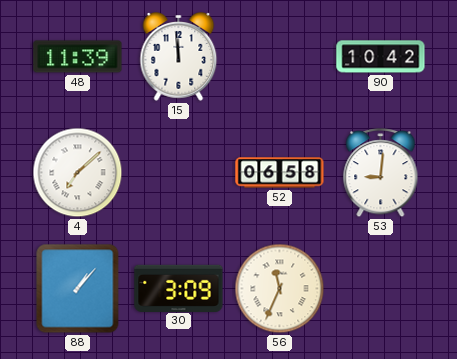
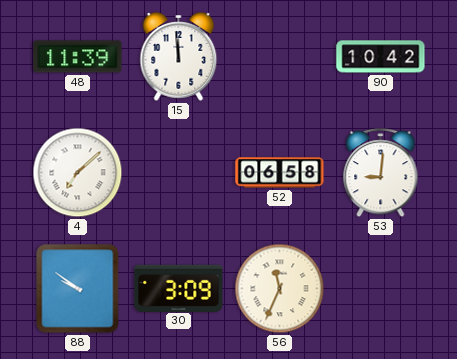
88: 1:07 -> 9:51 (78, 289)
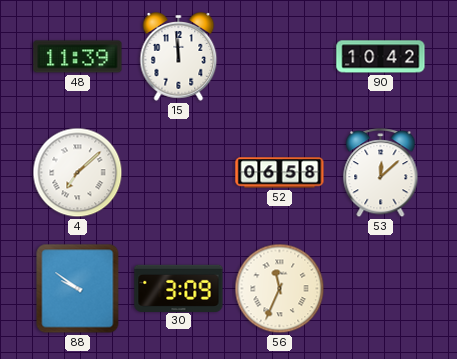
53: 9:01 -> 12:08 (381, 173)
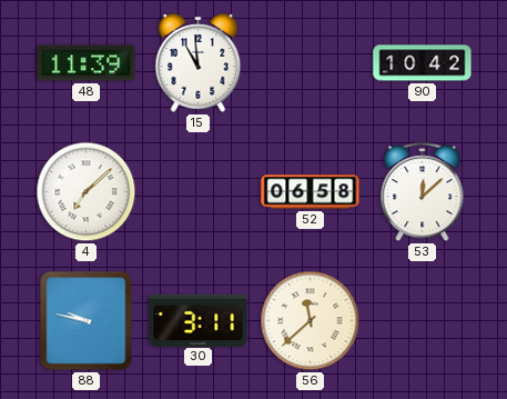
15: 11:59 -> 10:59 (199, 63)
88: 9:51 -> 9:47 (87, 321)
30: 3:09 -> 3:11 (199, 320)
56: 11:34 -> 11:38 (311, 321)
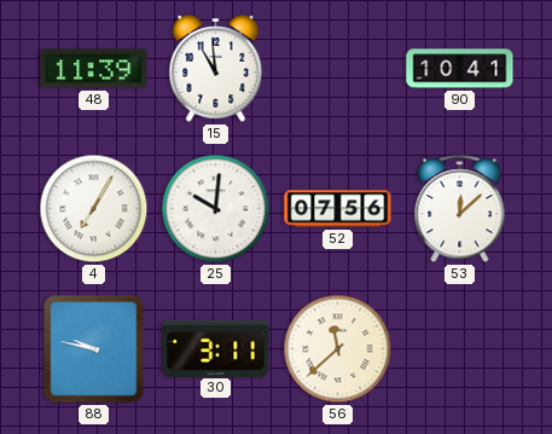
90: 10:42 -> 10:41 (460, 69)
4: 7:08 -> 7:05 (94, 209)
25: none -> 10:01 (216, 209)
52: 06:58 -> 07:56 (338, 209)
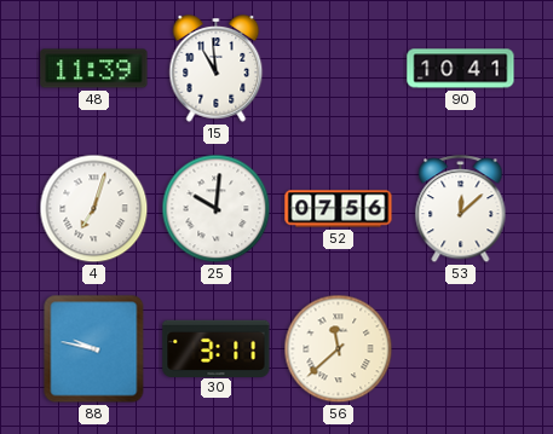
4: 7:05 -> 7:03 (94, 209)
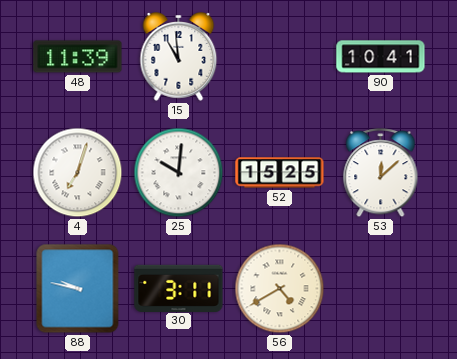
52: 07:56 -> 15:25 (280, 173)
56: 11:38 -> 4:40 (280, 289)
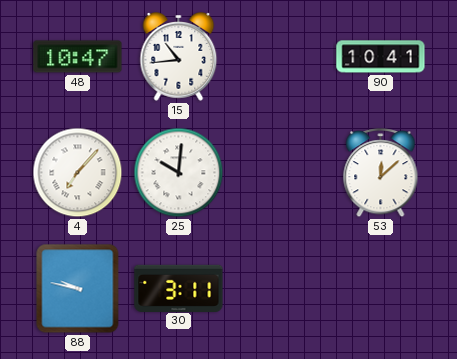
48: 11:39 -> 10:47 (78, 57)
15: 10:59 -> 10:44 (179, 57)
4: 7:03 -> 7:07 (78, 173)
52: 15:25 -> none (280, 173)
56: 4:40 -> none (280, 289)
